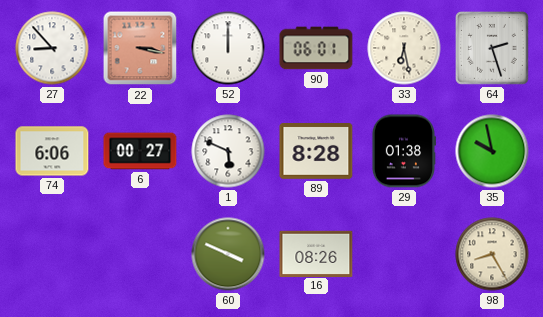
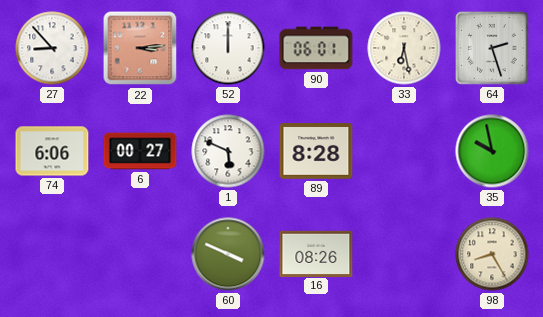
22: 3:17 -> 3:14 (140, 48)
29: 01:38 -> none (403, 151)
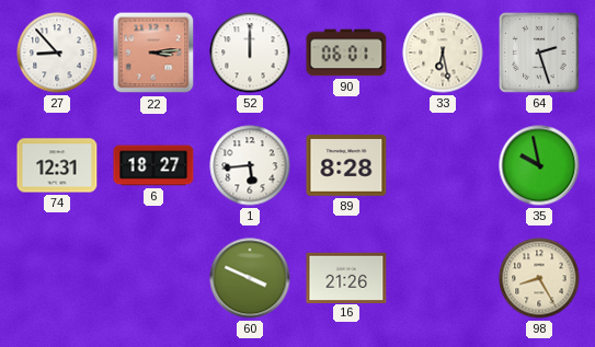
74: 6:06 -> 12:31 (57, 165)
6: 00:27 -> 18:27 (153, 165)
1: 5:49 -> 5:44 (250, 165)
16: 08:26 -> 21:26 (346, 277)
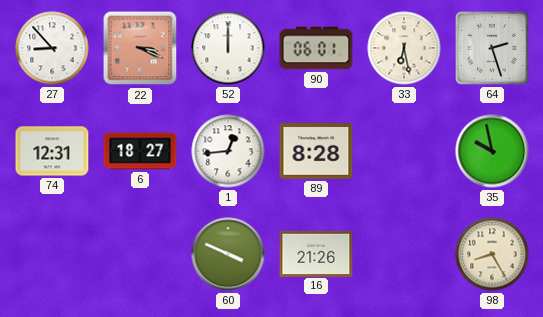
22: 3:14 -> 3:19 (140, 48)
1: 5:44 -> 12:44 (228, 151)
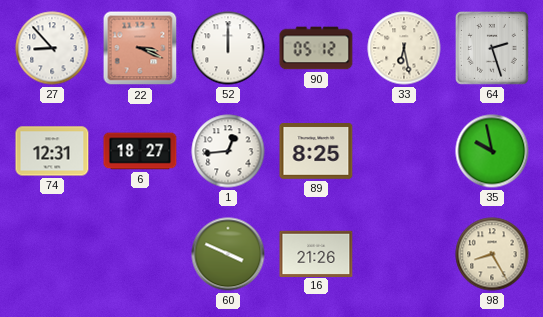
90: 06:01 -> 05:12 (316, 48)
89: 8:28 -> 8:25 (316, 152)
